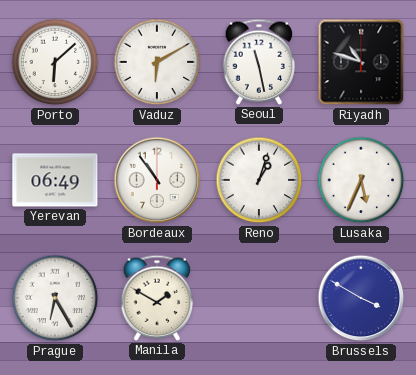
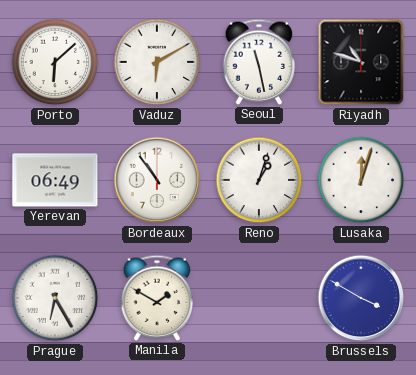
Lusaka: 5:34 -> 12:03 (361, 180)
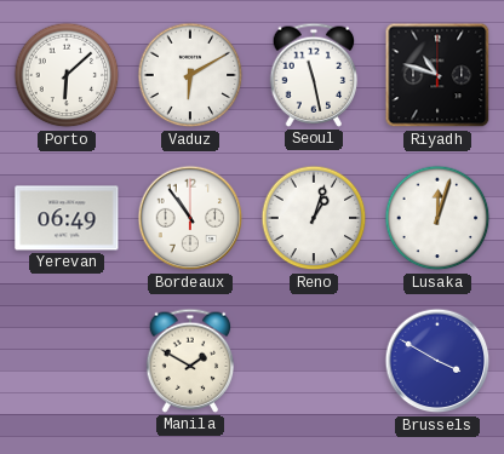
Prague: 6:25 -> none (55, 298)
